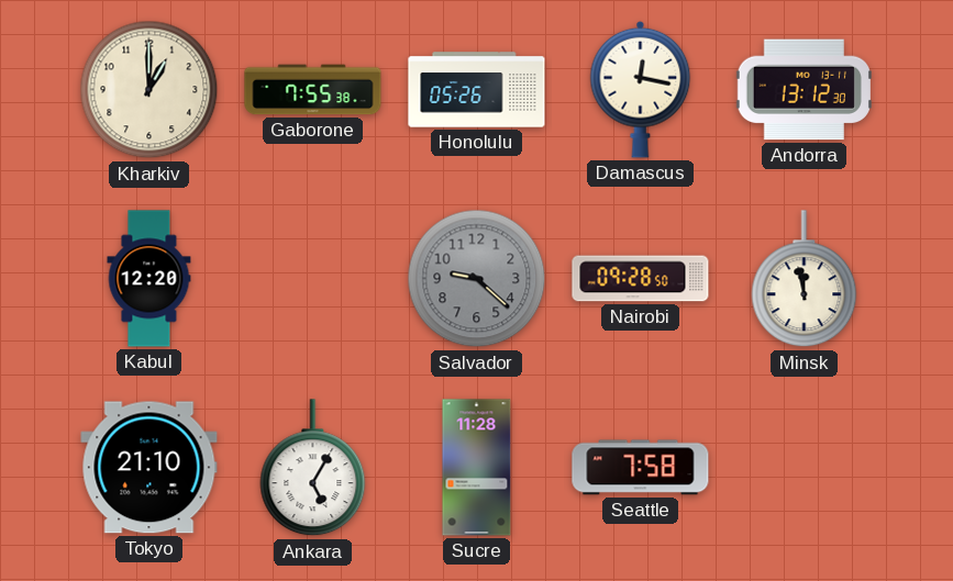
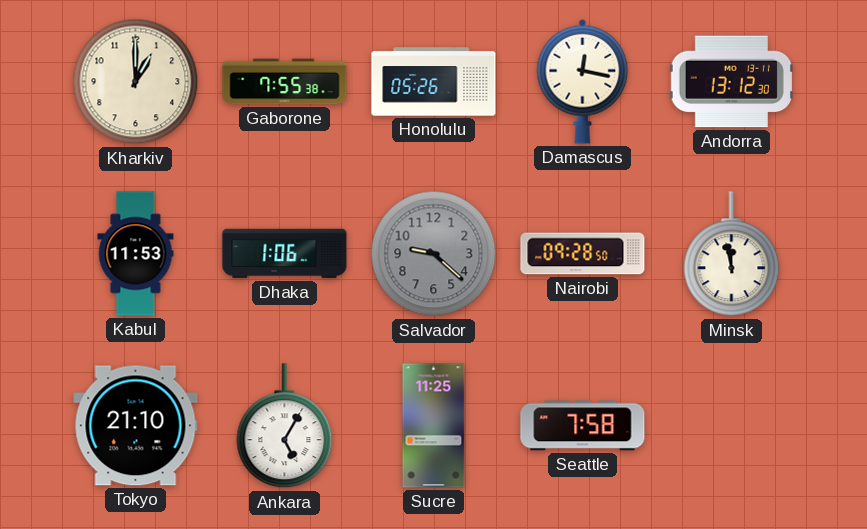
Kabul: 12:20 -> 11:53 (136, 254)
Dhaka: none -> 1:06 (285, 254)
Sucre: 11:28 -> 11:25 (434, 426)
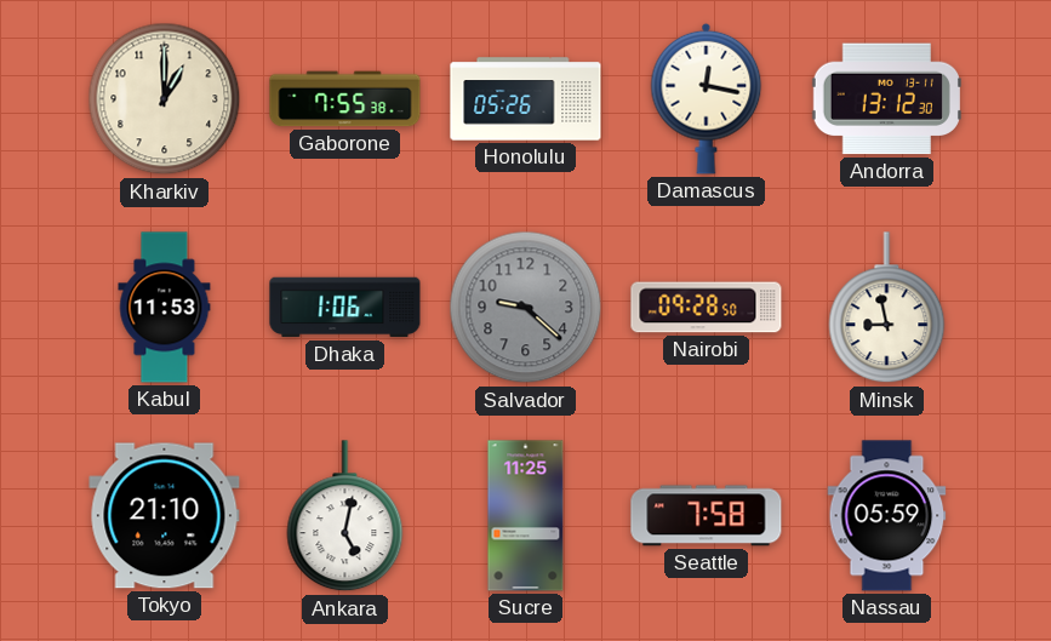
Minsk: 11:58 -> 8:58 (887, 308)
Ankara: 5:05 -> 5:02 (345, 516)
Nassau: none -> 05:59 (887, 516)
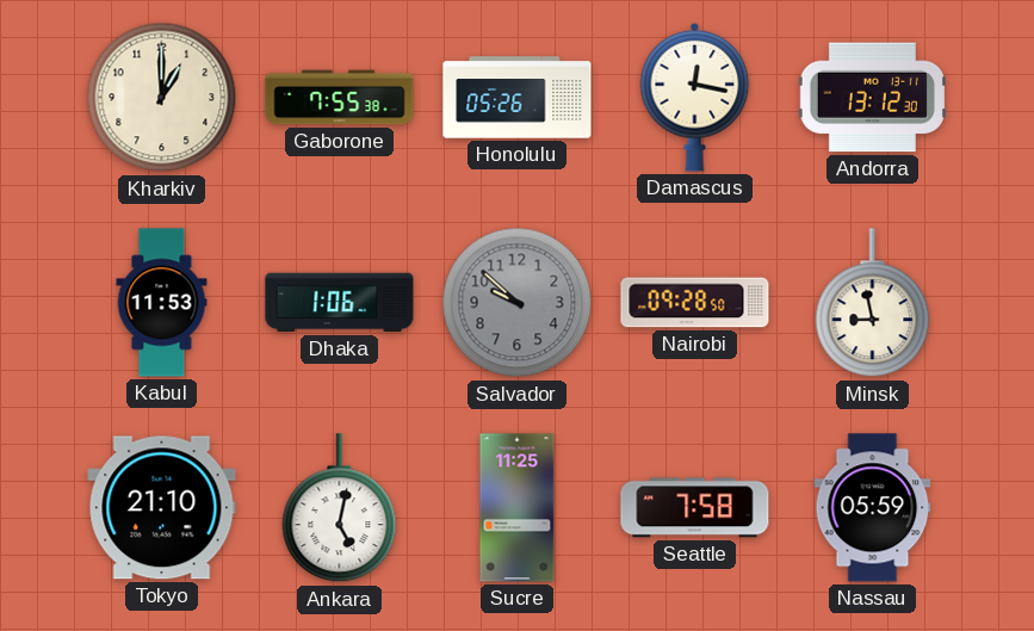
Salvador: 9:22 -> 9:52 (518, 303)
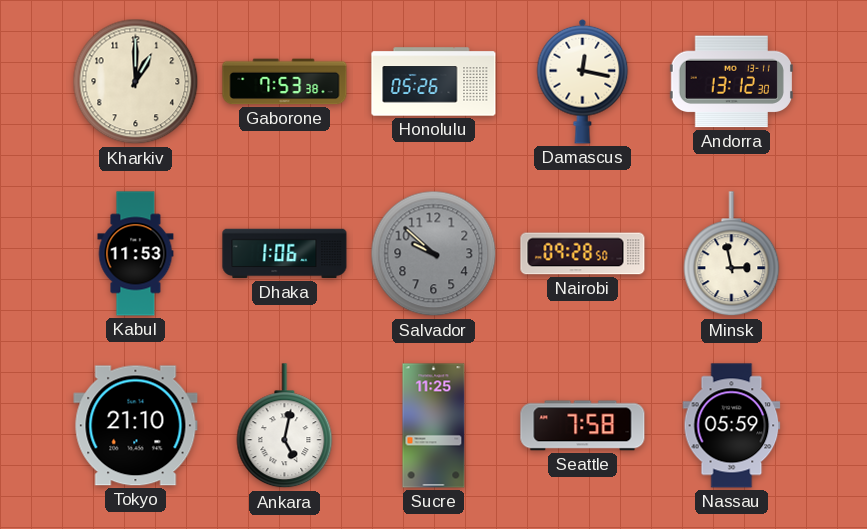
Gaborone: 7:55 -> 7:53 (285, 82)
Minsk: 8:58 -> 2:58 (732, 254)
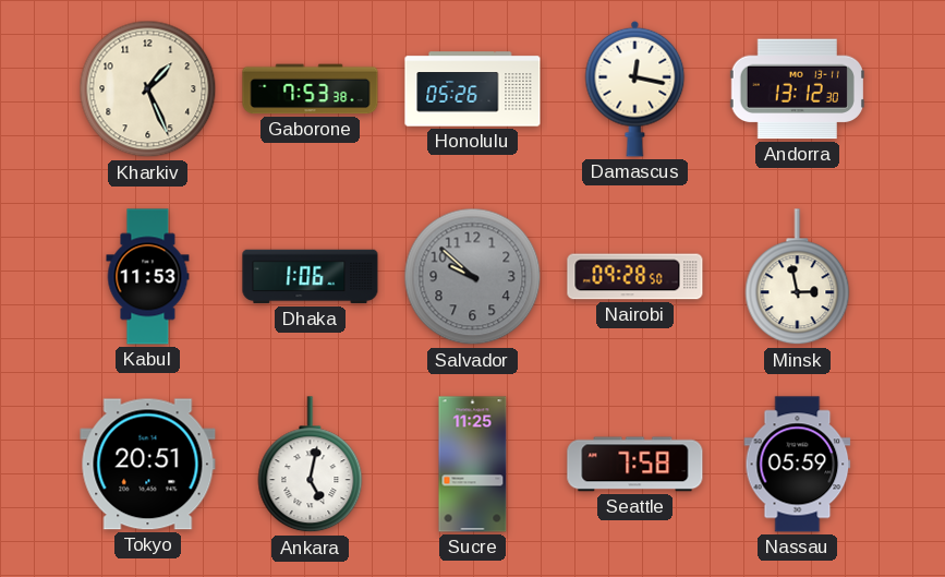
Kharkiv: 1:00 -> 1:26 (148, 89)
Tokyo: 21:10 -> 20:51 (148, 465)
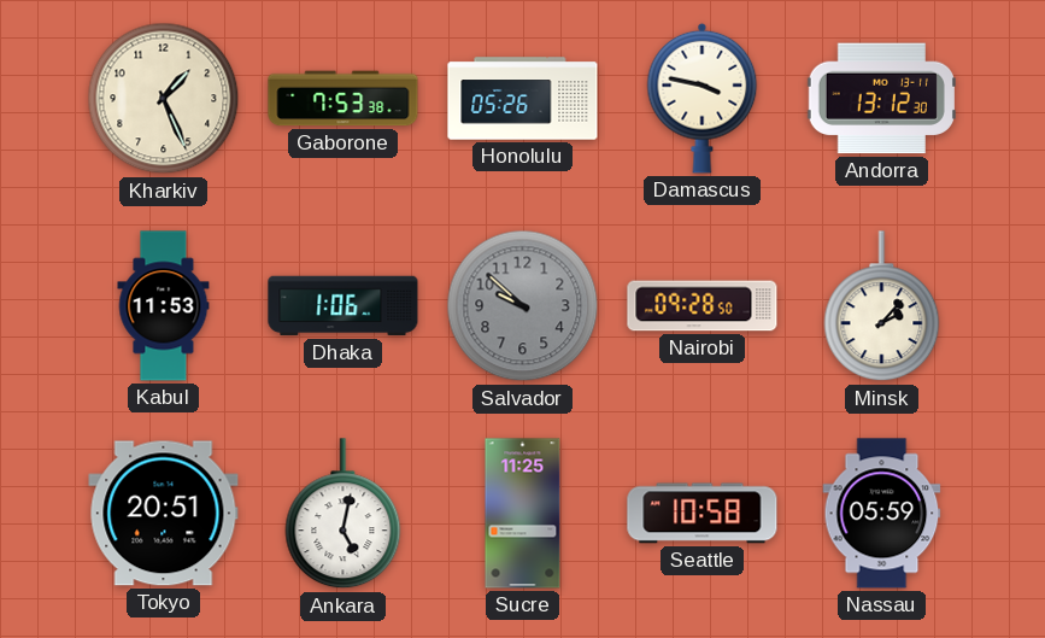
Damascus: 12:17 -> 3:47 (703, 98)
Minsk: 2:58 -> 2:07 (882, 306)
Seattle: 7:58 -> 10:58 (703, 514)
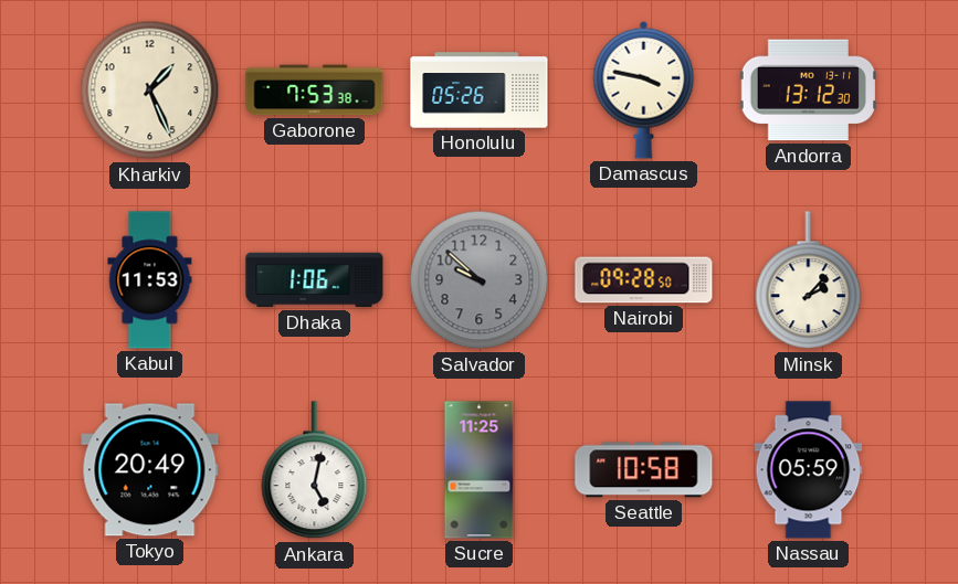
Tokyo: 20:51 -> 20:49 (150, 470)
